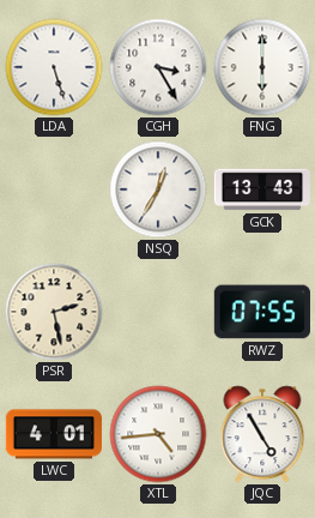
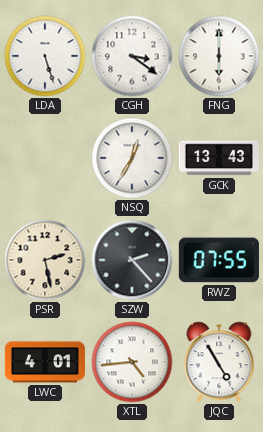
CGH: 3:25 -> 3:21 (132, 56)
SZW: none -> 2:23 (132, 260)
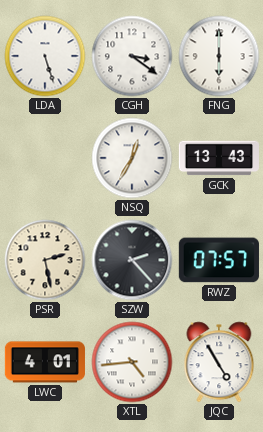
RWZ: 07:55 -> 07:57 (219, 260)
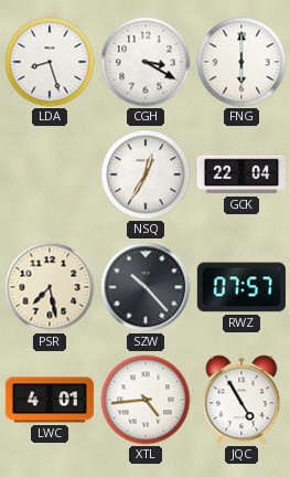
LDA: 5:27 -> 8:27 (50, 62)
CGH: 3:21 -> 3:20 (146, 62)
GCK: 13:43 -> 22:04 (240, 174)
PSR: 2:28 -> 7:28 (50, 287)
SZW: 2:23 -> 10:23 (146, 287)
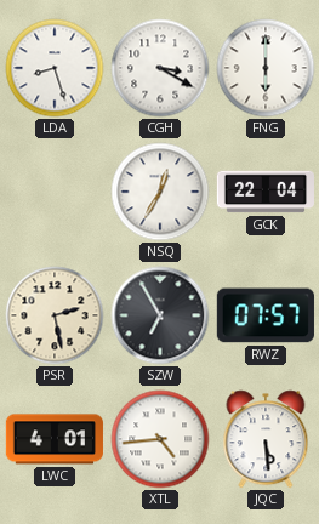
PSR: 7:28 -> 2:28 (55, 315)
SZW: 10:23 -> 6:55 (160, 315)
JQC: 4:55 -> 5:29 (266, 439)
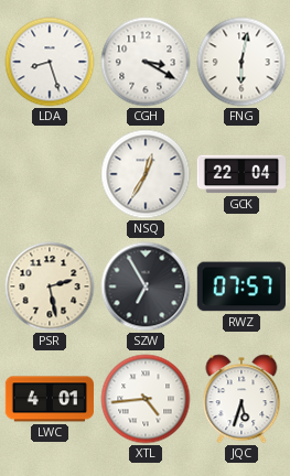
FNG: 6:00 -> 6:02 (241, 62)
JQC: 5:29 -> 5:33 (241, 399)
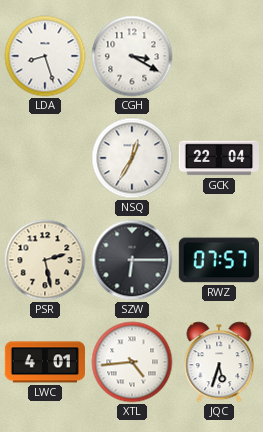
FNG: 6:02 -> none (241, 62)
SZW: 6:55 -> 6:15 (132, 260)
